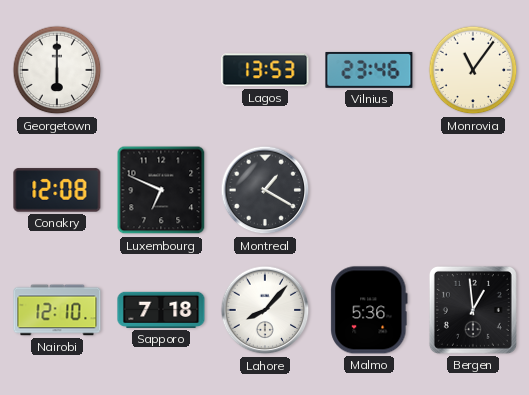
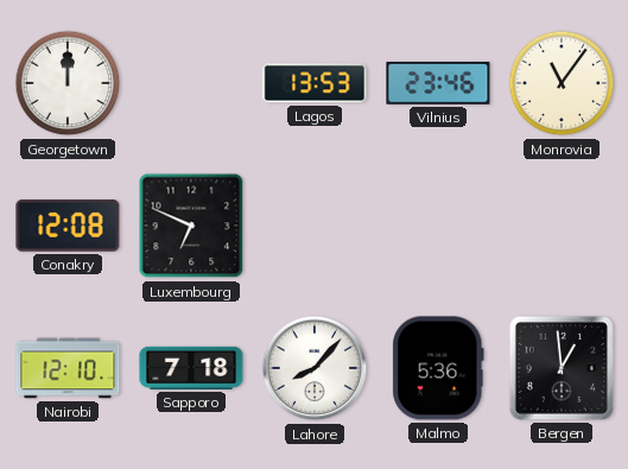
Georgetown: 6:00 -> 12:00 (68, 83)
Montreal: 1:20 -> none (265, 190)
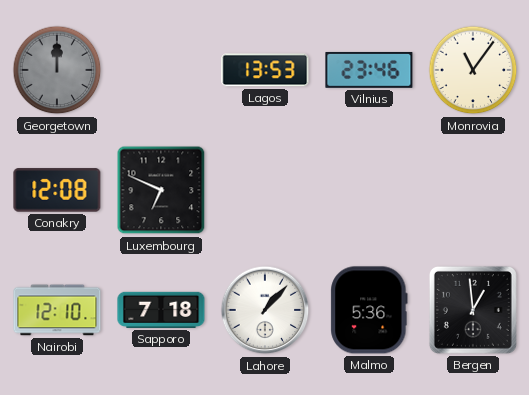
Georgetown dial: white -> grey (57, 70)
Lahore: 8:07 -> 1:07 (265, 310)
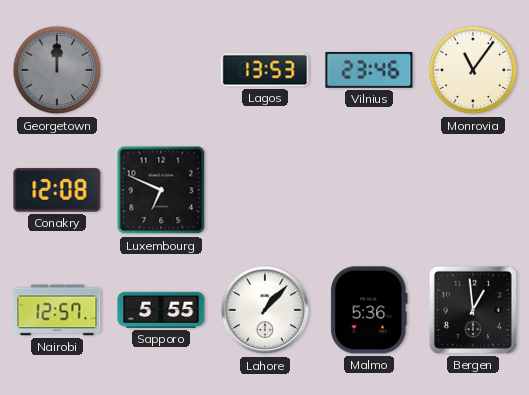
Nairobi: 12:10 -> 12:57 (57, 310)
Sapporo: 7:18 -> 5:55 (161, 310)
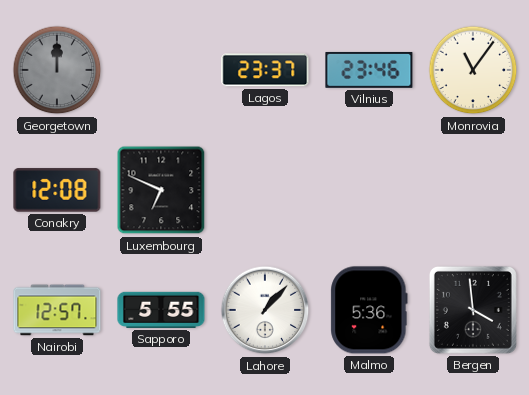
Lagos: 13:53 -> 23:37 (265, 70)
Bergen: 12:59 -> 3:59 (473, 310)
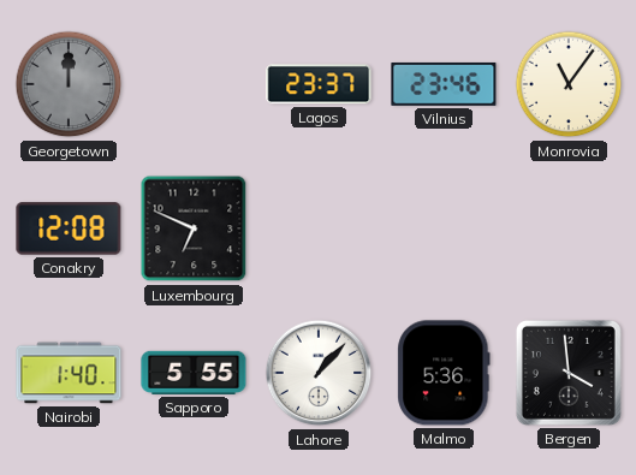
Nairobi: 12:57 -> 1:40 (69, 373)
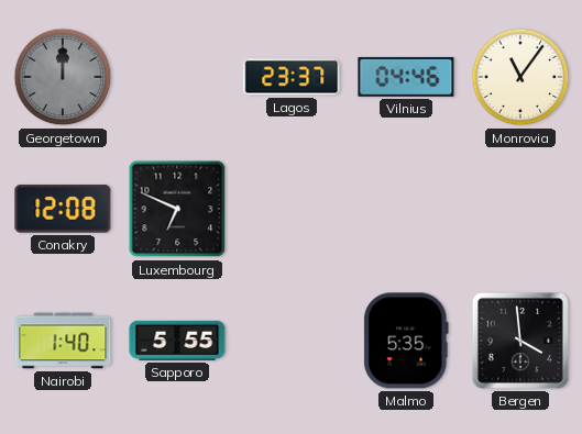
Vilnius: 23:46 -> 04:46 (406, 77)
Lahore: 1:07 -> none (319, 373)
Malmo: 5:36 -> 5:35 (406, 341)
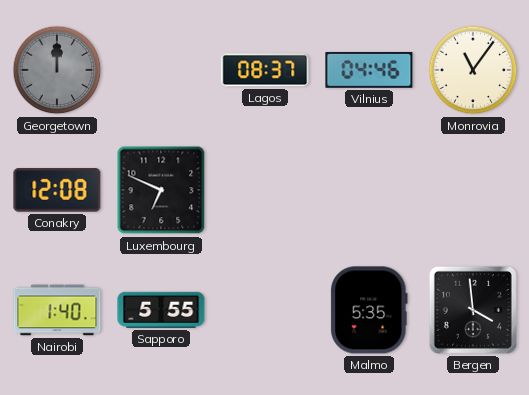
Lagos: 23:37 -> 08:37 (265, 70)
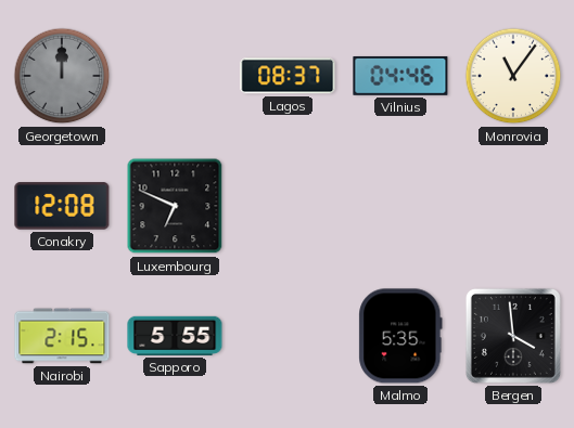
Nairobi: 1:40 -> 2:15 (62, 336)
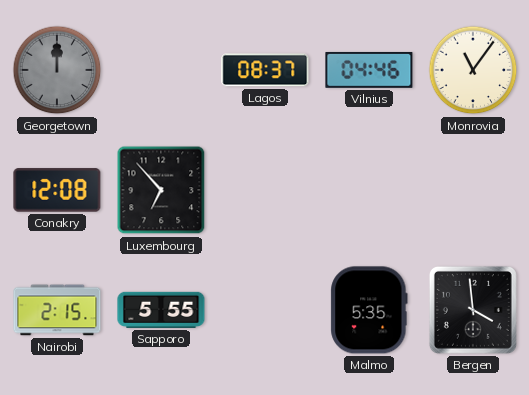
Luxembourg: 6:49 -> 6:53 (161, 190)
